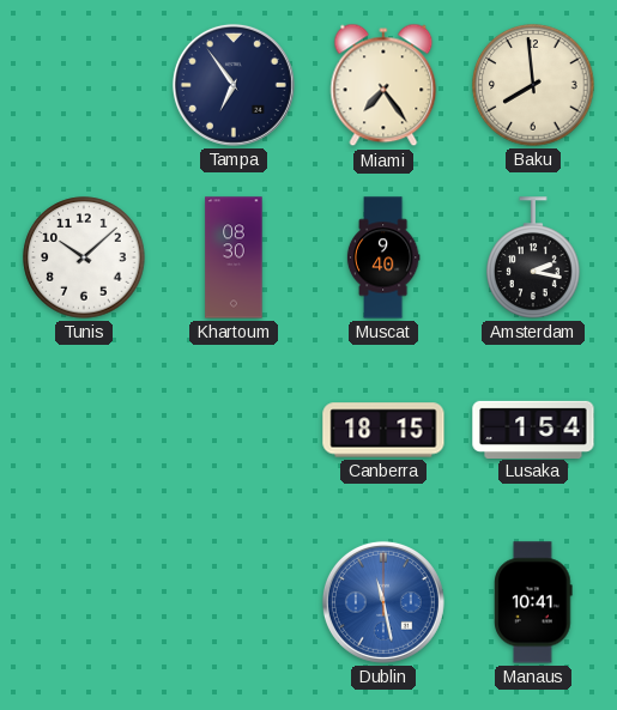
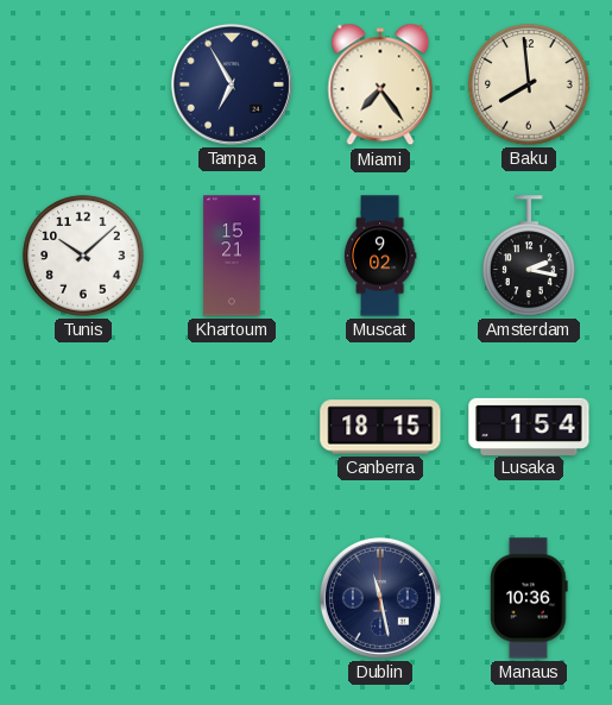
Tampa: 6:54 -> 6:55 (232, 84)
Khartoum: 08:30 -> 15:21 (232, 256)
Muscat: 9:40 -> 9:02 (380, 256)
Dublin dial: blue -> navy (380, 598)
Manaus: 10:41 -> 10:36 (529, 598)
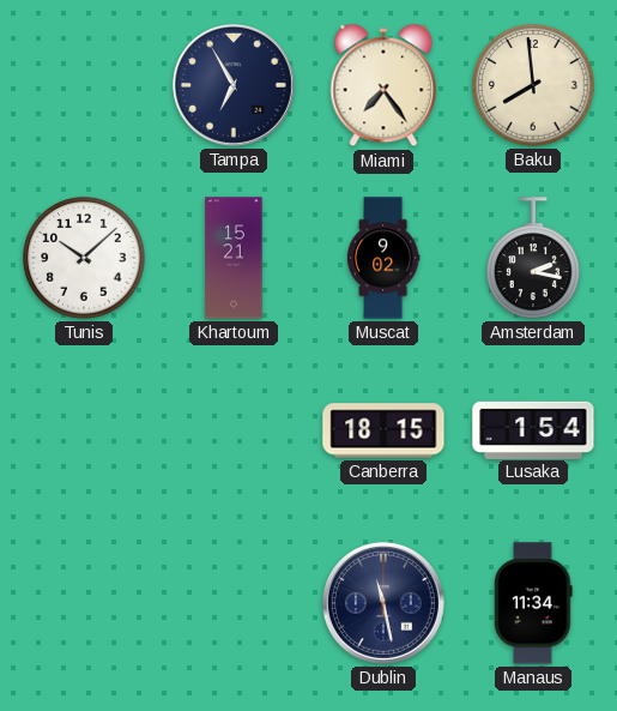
Manaus: 10:36 -> 11:34 (533, 603)
